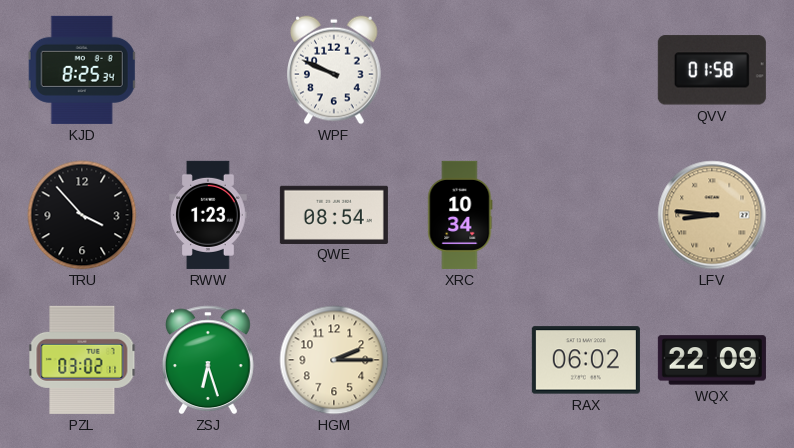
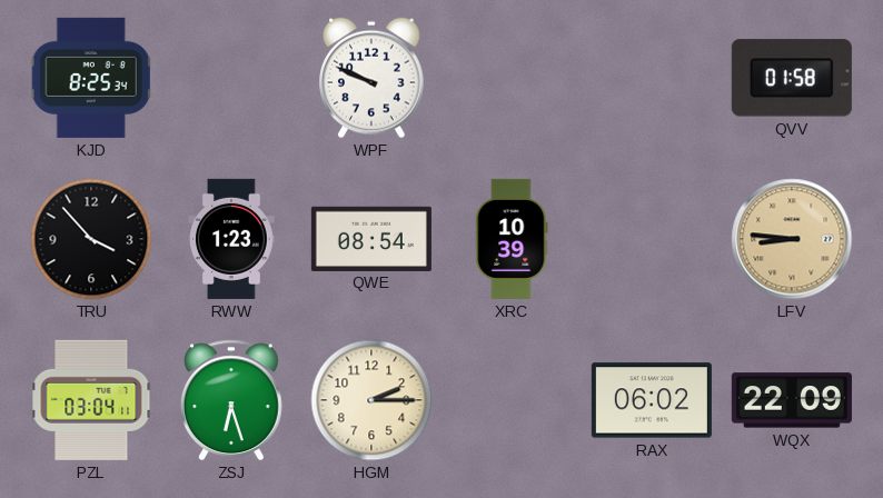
XRC: 10:34 -> 10:39 (512, 239)
PZL: 03:02 -> 03:04 (91, 400)
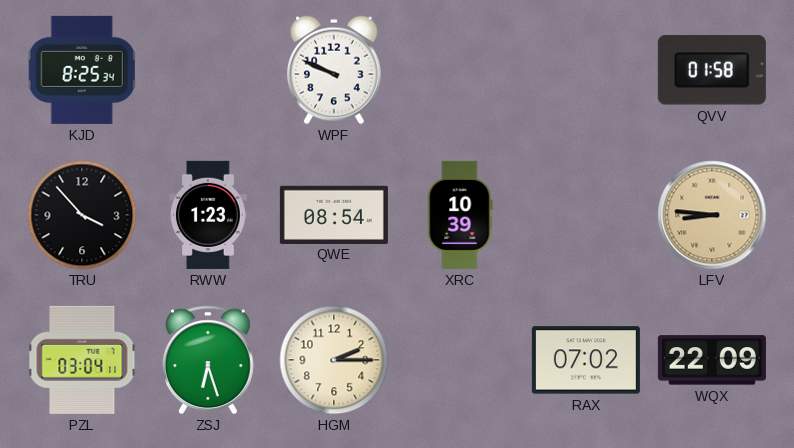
RAX: 06:02 -> 07:02 (586, 360)
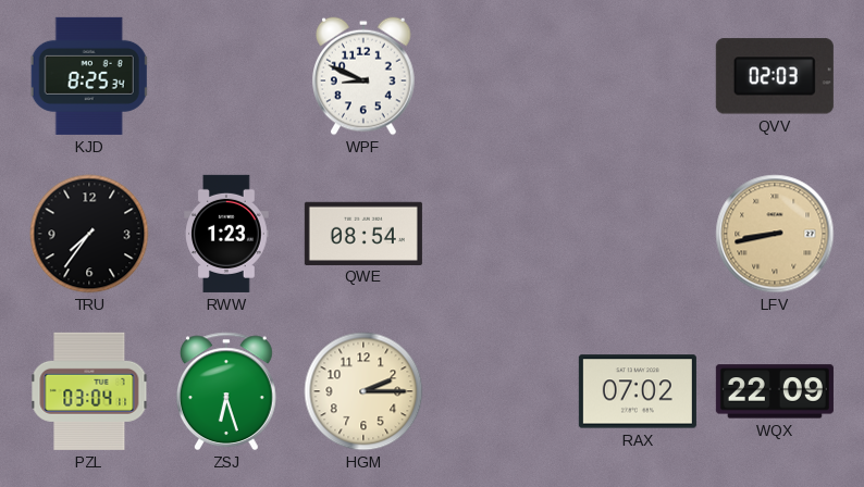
WPF: 9:49 -> 8:49 (363, 76)
QVV: 01:58 -> 02:03 (775, 76)
TRU: 3:53 -> 7:36 (89, 234)
XRC: 10:39 -> none (460, 215)
LFV: 8:46 -> 8:43 (775, 234)
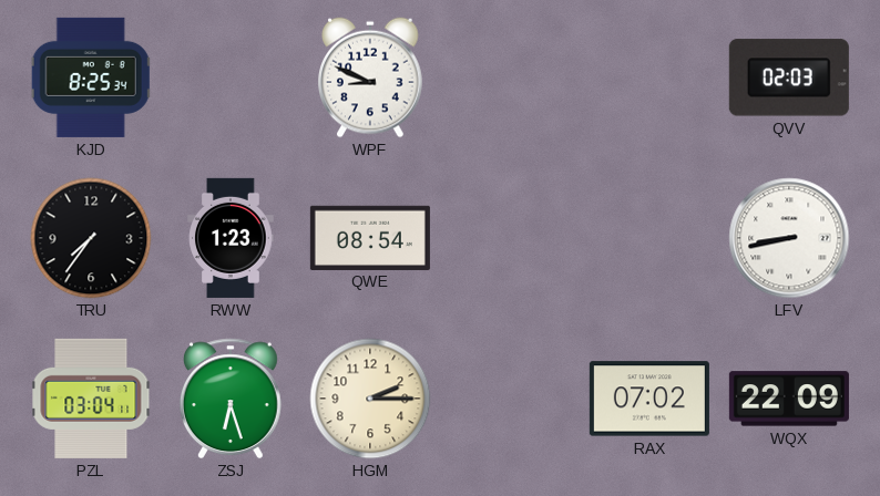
LFV dial: champagne -> white (789, 238)
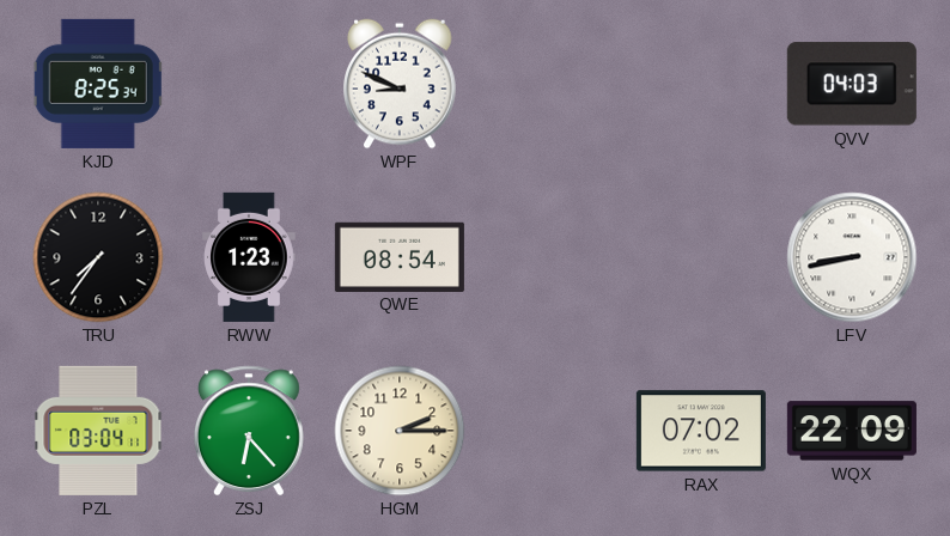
QVV: 02:03 -> 04:03 (852, 84)
ZSJ: 6:27 -> 6:23 (249, 431)
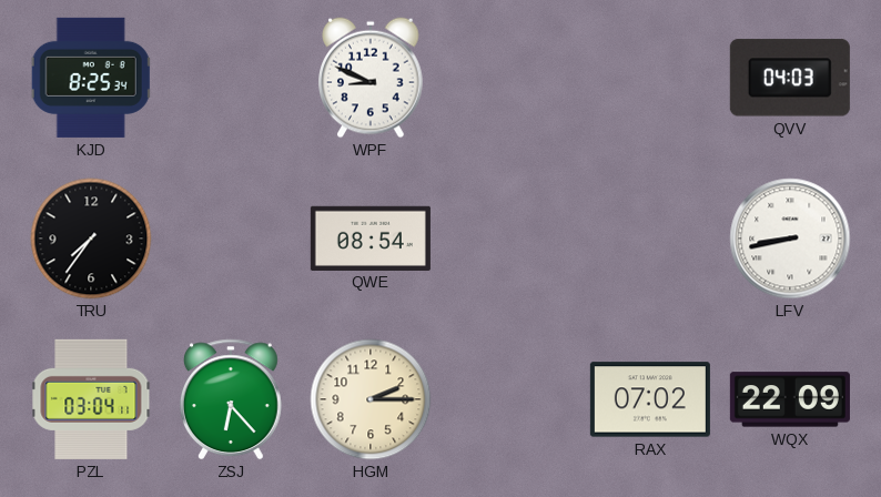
RWW: 1:23 -> none (249, 257)
